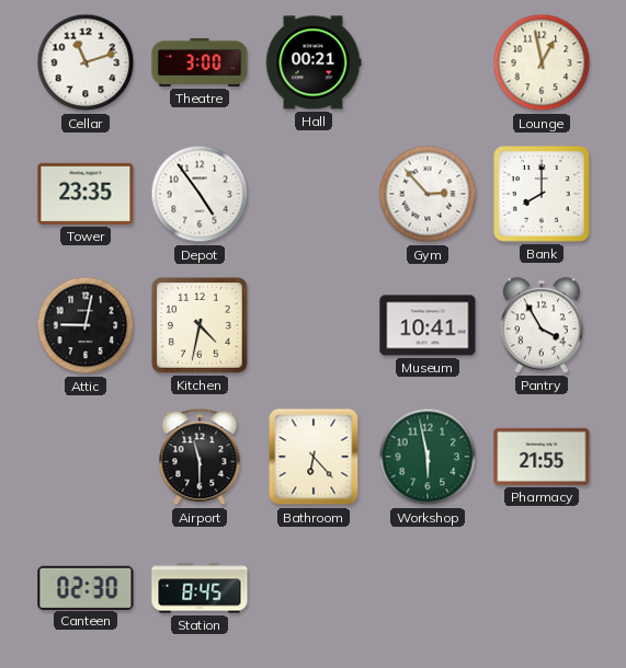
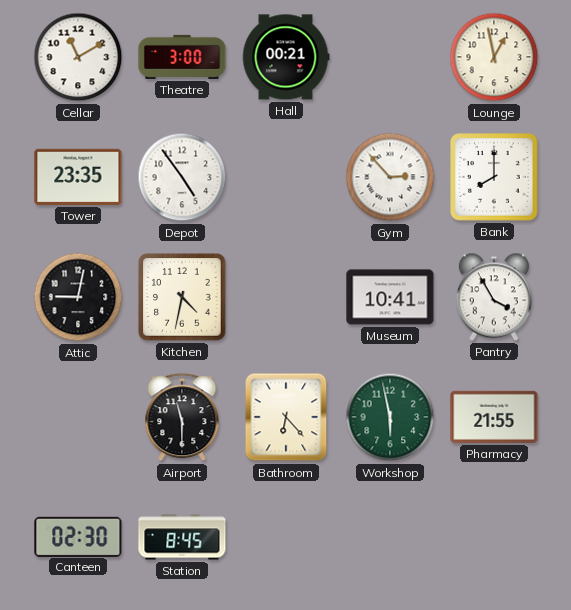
Cellar: 11:12 -> 11:10 (78, 57)
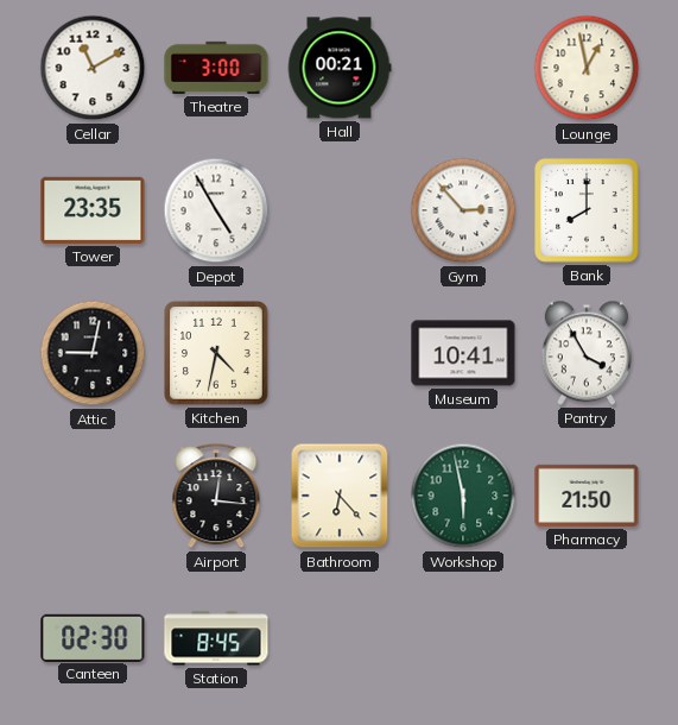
Depot: 4:54 -> 4:55 (216, 210)
Airport: 11:30 -> 12:16 (216, 497)
Pharmacy: 21:55 -> 21:50 (587, 496)
